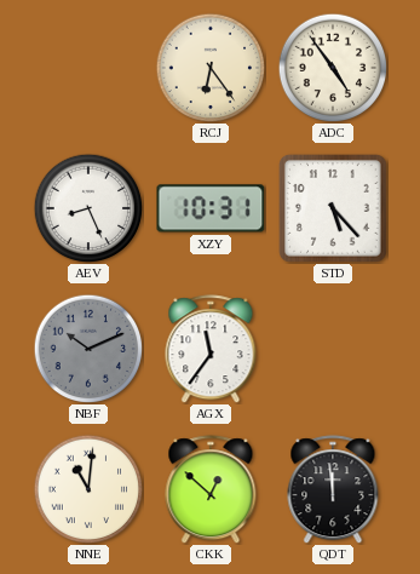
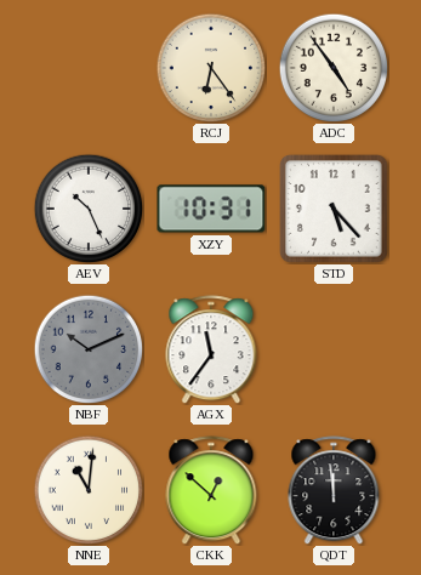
AEV: 8:26 -> 10:26 (89, 209)
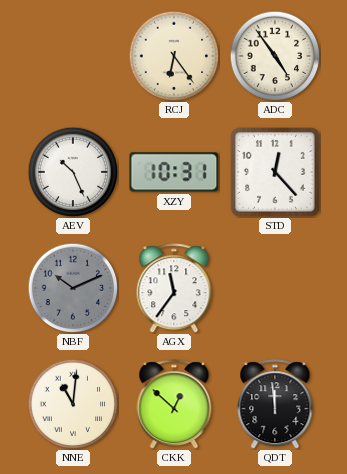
STD: 5:23 -> 12:23 (276, 173)
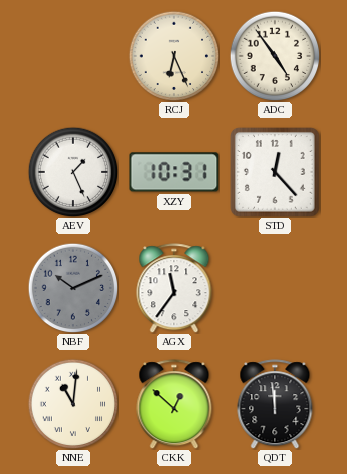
RCJ: 6:24 -> 6:26 (174, 56)
AEV: 10:26 -> 1:26 (73, 172)
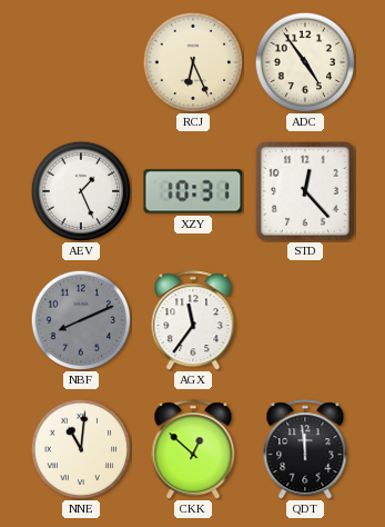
NBF: 10:11 -> 8:11 (81, 320)
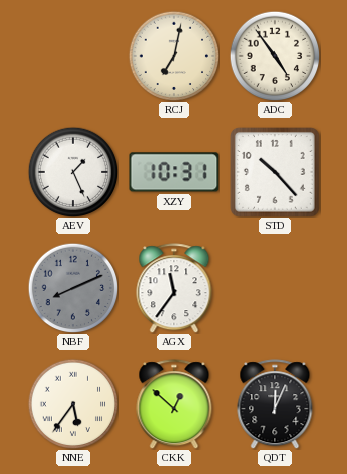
RCJ: 6:26 -> 7:02 (174, 56)
STD: 12:23 -> 10:23 (276, 173)
NNE: 11:01 -> 5:36 (73, 404)
QDT: 11:59 -> 12:04 (275, 404)
